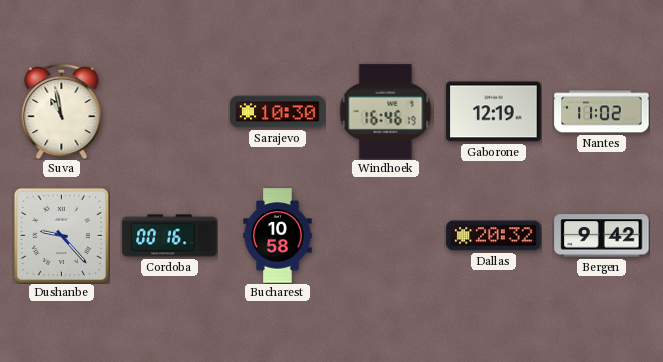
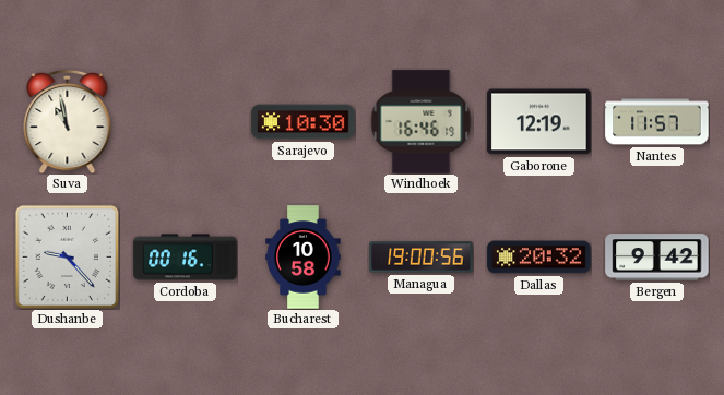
Nantes: 11:02 -> 11:57 (657, 122)
Managua: none -> 19:00 (422, 258)
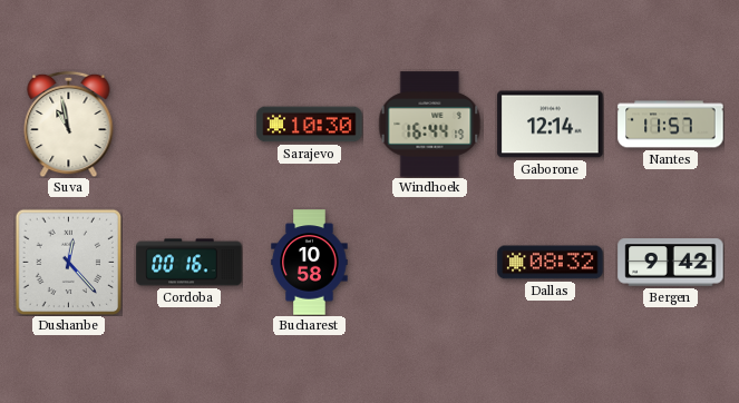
Windhoek: 16:46 -> 16:44 (430, 125)
Gaborone: 12:19 -> 12:14 (551, 125)
Dushanbe: 9:23 -> 12:23 (68, 262)
Managua: 19:00 -> none (422, 258)
Dallas: 20:32 -> 08:32 (551, 263)
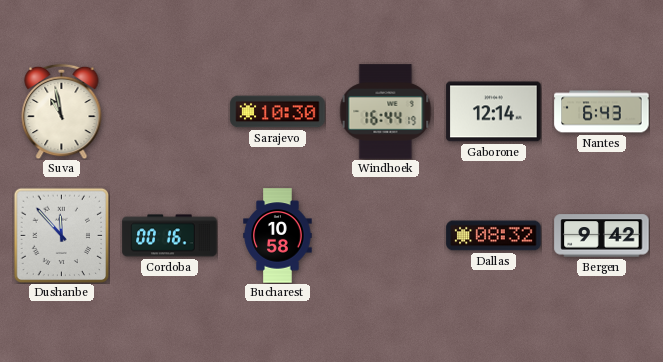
Nantes: 11:57 -> 6:43 (602, 112)
Dushanbe: 12:23 -> 11:53 (61, 235)
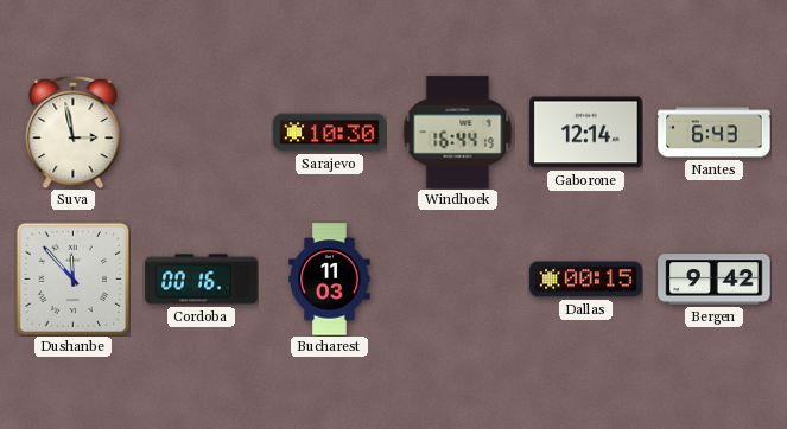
Suva: 10:58 -> 2:58 (74, 132)
Bucharest: 10:58 -> 11:03 (330, 280)
Dallas: 08:32 -> 00:15 (586, 280)
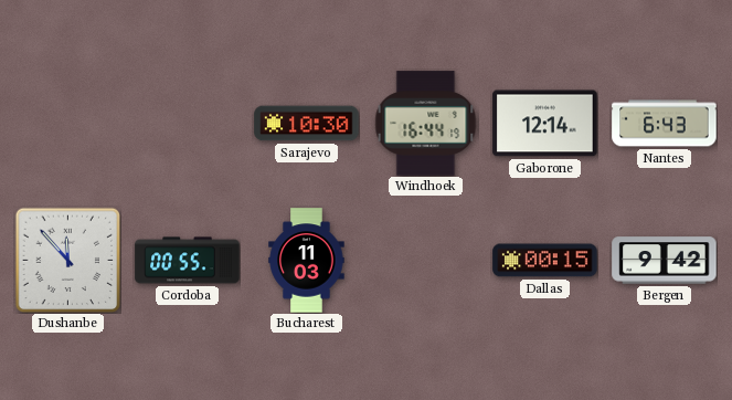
Suva: 2:58 -> none (74, 132)
Cordoba: 00:16 -> 00:55 (188, 261)
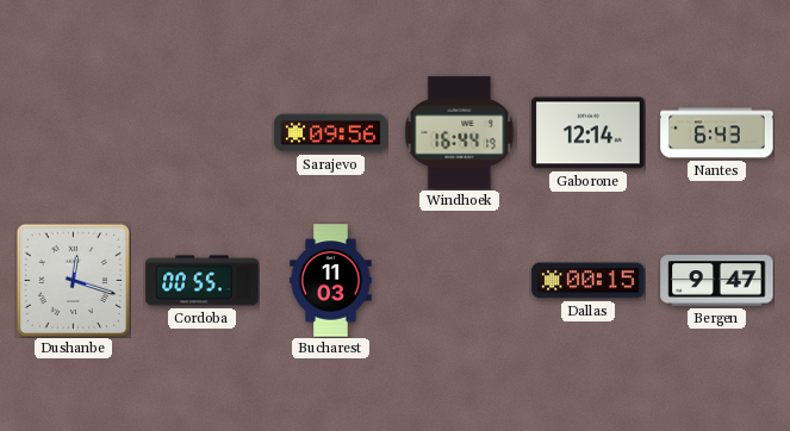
Sarajevo: 10:30 -> 09:56 (331, 133)
Dushanbe: 11:53 -> 12:18 (73, 280)
Bergen: 9:42 -> 9:47 (717, 281)
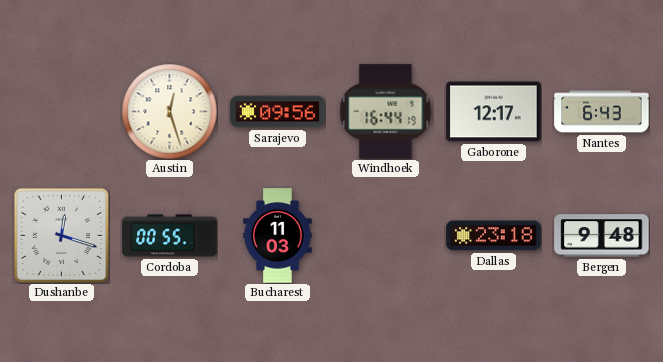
Austin: none -> 12:27 (169, 111)
Gaborone: 12:14 -> 12:17 (494, 112)
Dallas: 00:15 -> 23:18 (494, 236)
Bergen: 9:47 -> 9:48 (602, 236)
